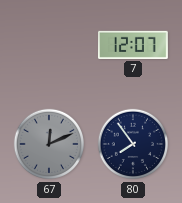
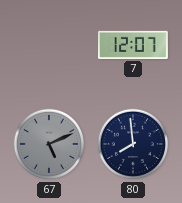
67: 12:11 -> 5:11 (49, 144)
80: 7:54 -> 7:59 (133, 144)
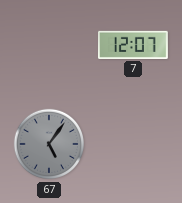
67: 5:11 -> 5:06 (49, 144)
80: 7:59 -> none (133, 144)
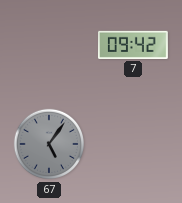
7: 12:07 -> 09:42 (134, 45)
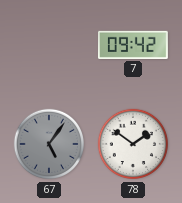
78: none -> 1:51 (133, 144)
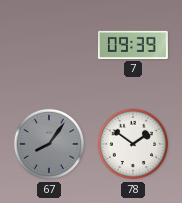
7: 09:42 -> 09:39 (134, 45)
67: 5:06 -> 8:06 (49, 144)
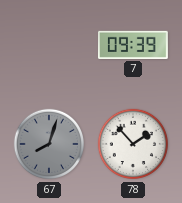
67: 8:06 -> 8:03 (49, 144)
78: 1:51 -> 1:53 (133, 144)
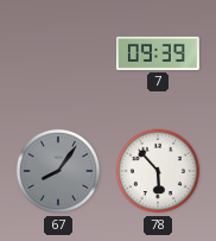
67: 8:03 -> 8:06 (58, 171)
78: 1:53 -> 5:53 (158, 171)
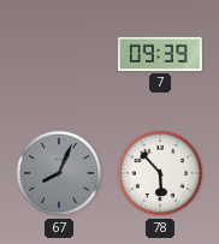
67: 8:06 -> 8:04 (59, 173)
